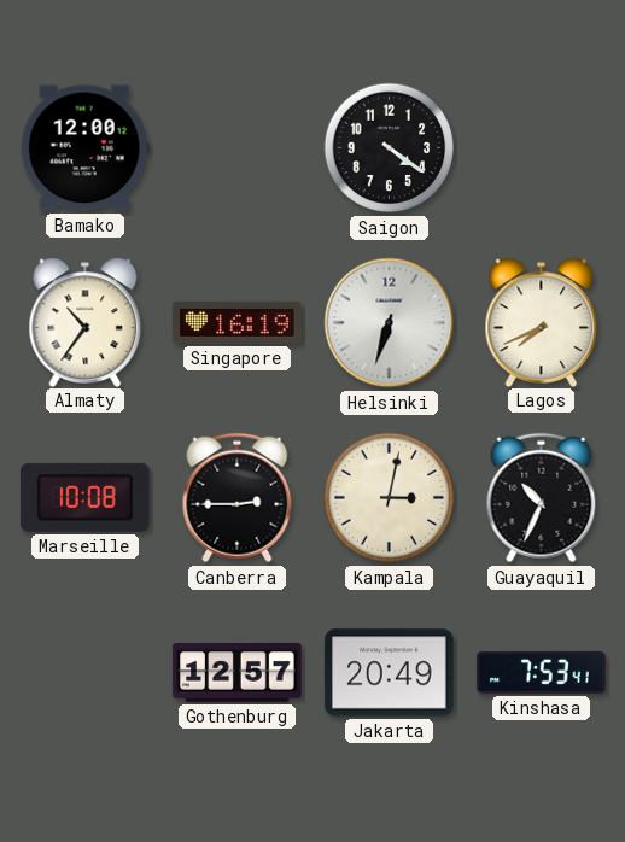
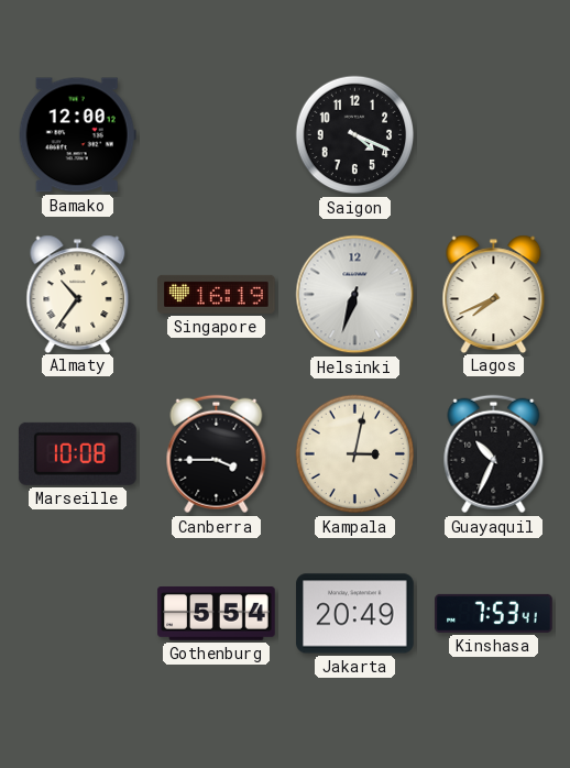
Saigon: 4:21 -> 4:19 (355, 135)
Canberra: 2:45 -> 3:45 (217, 454)
Gothenburg: 12:57 -> 5:54 (217, 614)
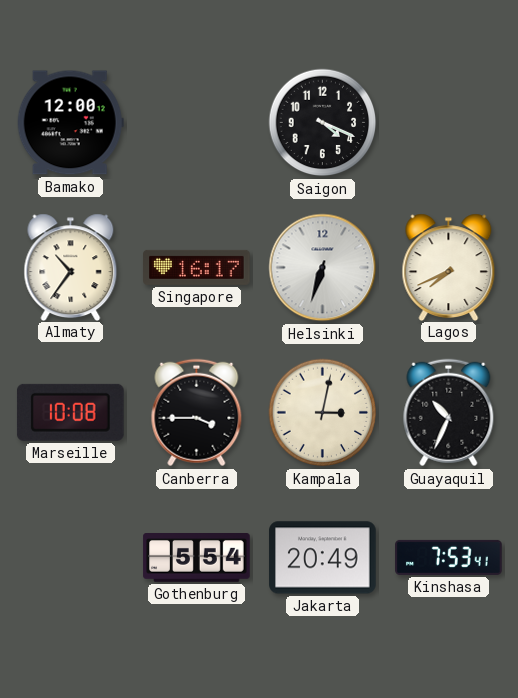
Singapore: 16:19 -> 16:17 (197, 267)
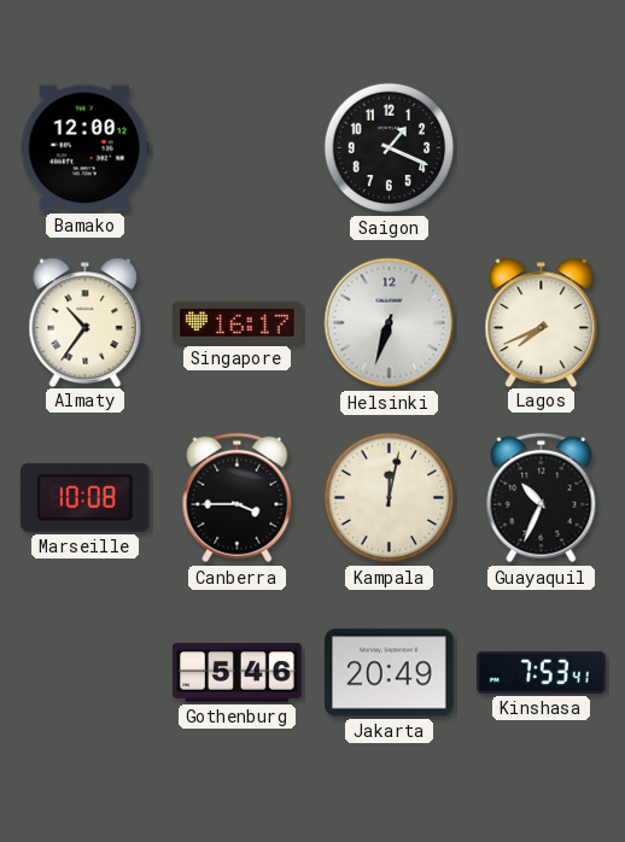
Saigon: 4:19 -> 1:19 (390, 148)
Kampala: 3:02 -> 12:02 (390, 498)
Gothenburg: 5:54 -> 5:46 (238, 673)
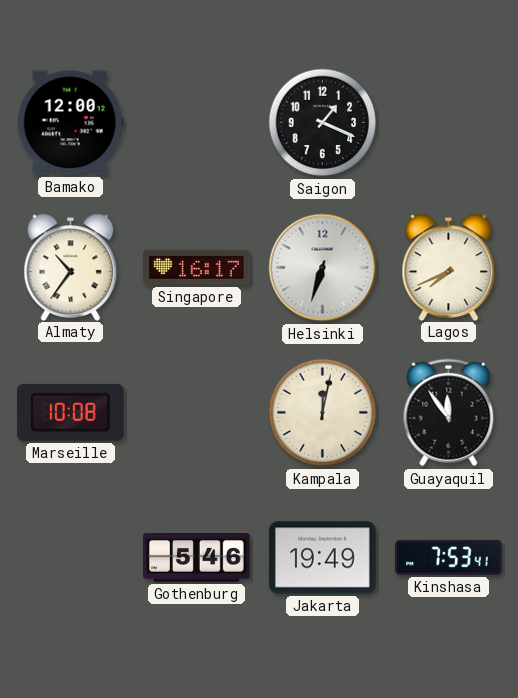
Canberra: 3:45 -> none (238, 498)
Guayaquil: 10:34 -> 11:54 (449, 413)
Jakarta: 20:49 -> 19:49 (323, 558)
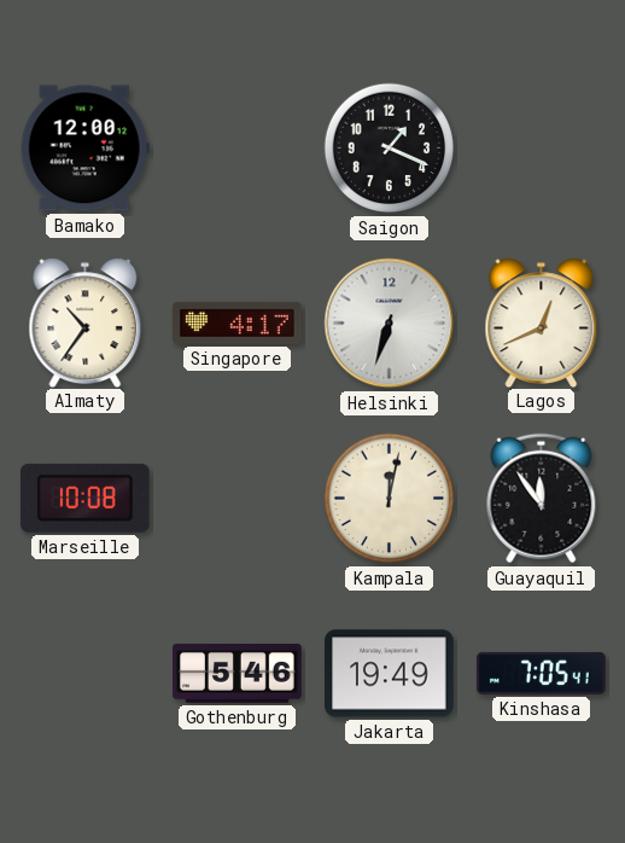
Singapore: 16:17 -> 4:17 (238, 322)
Lagos: 7:41 -> 12:41 (542, 322)
Kinshasa: 7:53 -> 7:05 (542, 673)
